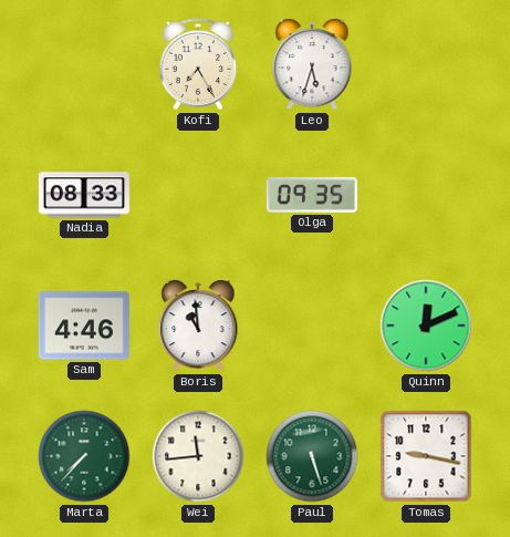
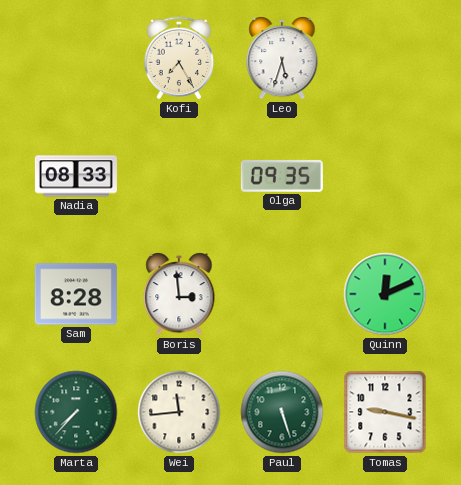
Sam: 4:46 -> 8:28 (76, 294)
Boris: 10:59 -> 2:59 (179, 295)
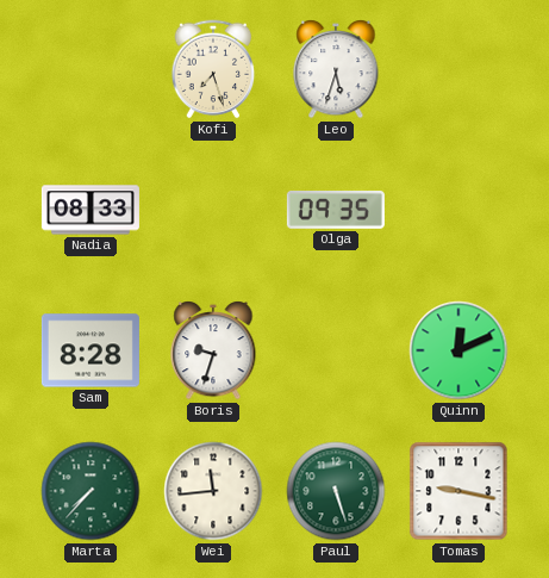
Kofi: 7:25 -> 7:27 (213, 69)
Boris: 2:59 -> 9:33 (213, 352)
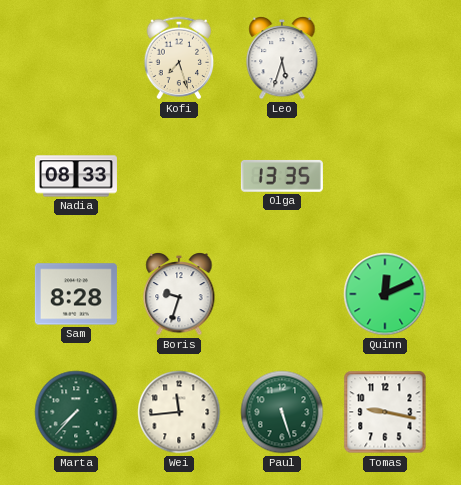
Olga: 09:35 -> 13:35 (282, 176)
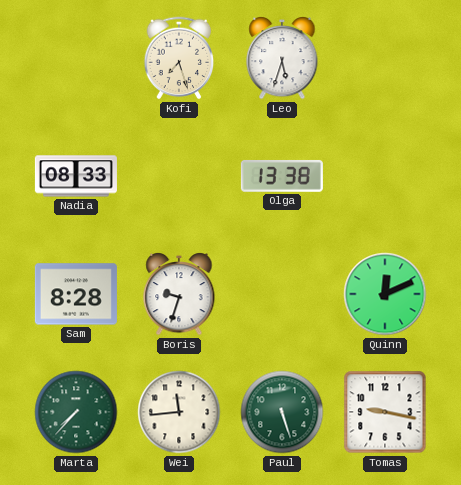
Olga: 13:35 -> 13:38 (282, 176)
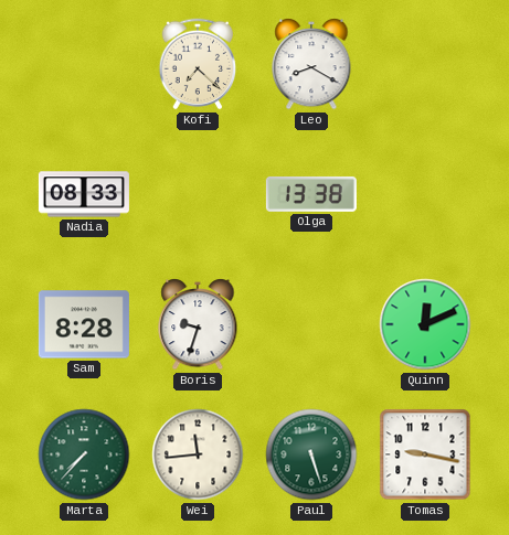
Kofi: 7:27 -> 7:22 (198, 64)
Leo: 5:33 -> 8:20 (311, 65)
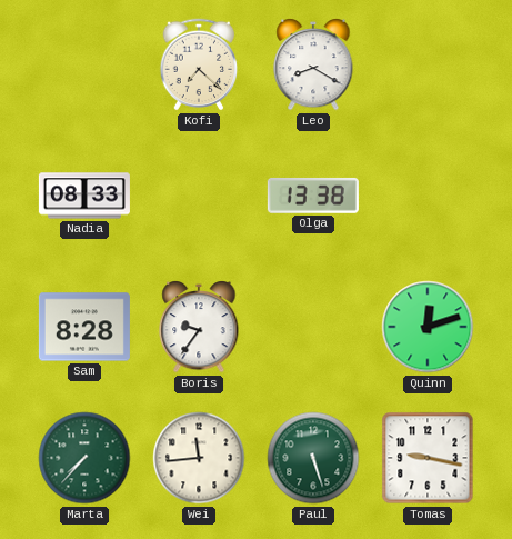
Boris: 9:33 -> 9:36 (199, 328)
Quinn: 12:11 -> 12:12 (428, 327)
